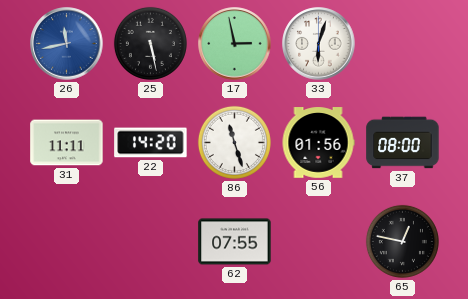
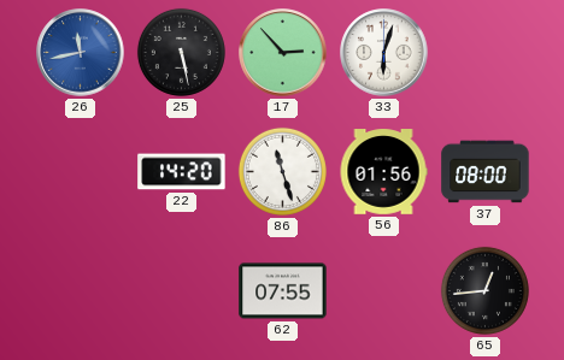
17: 2:58 -> 2:53 (283, 53)
31: 11:11 -> none (67, 143)
65: 12:47 -> 12:44 (484, 290)
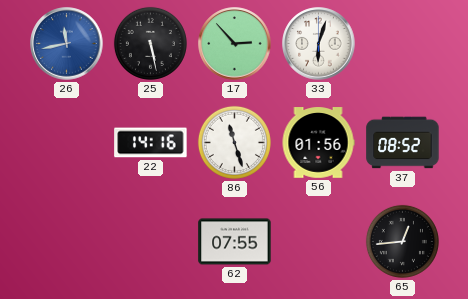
22: 14:20 -> 14:16 (151, 143)
37: 08:00 -> 08:52 (403, 143)
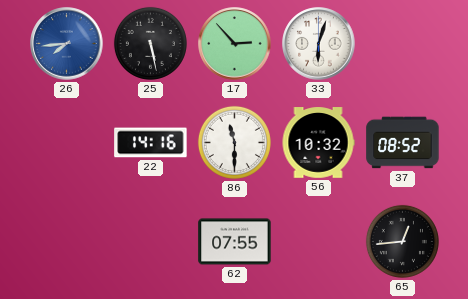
26: 11:43 -> 7:44 (67, 44)
86: 11:27 -> 11:30 (234, 142)
56: 01:56 -> 10:32 (318, 143)
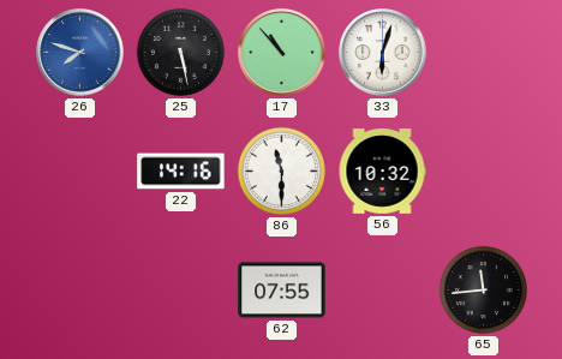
26: 7:44 -> 7:48 (80, 53)
17: 2:53 -> 10:53 (282, 53)
37: 08:52 -> none (403, 143)
65: 12:44 -> 11:44 (483, 289)
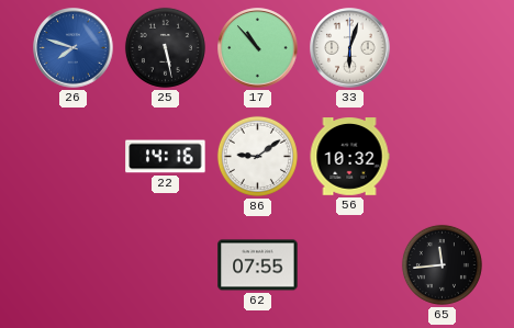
86: 11:30 -> 9:09 (257, 156)
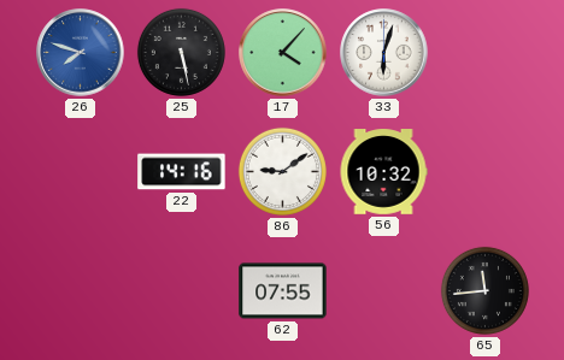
17: 10:53 -> 4:07 (283, 53)
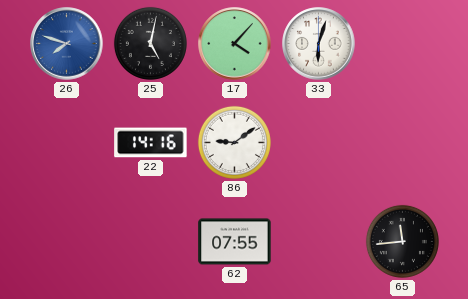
25: 5:28 -> 5:02 (150, 43)
56: 10:32 -> none (383, 172)
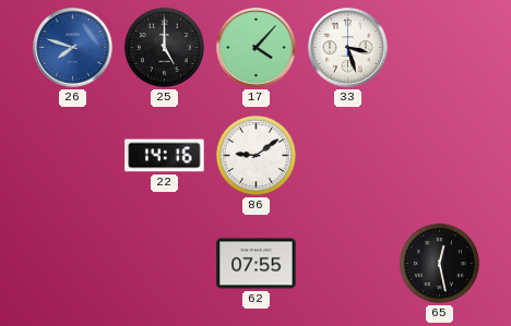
25: 5:02 -> 5:00 (164, 47)
33: 6:03 -> 3:27 (348, 48)
65: 11:44 -> 12:28 (439, 263)
